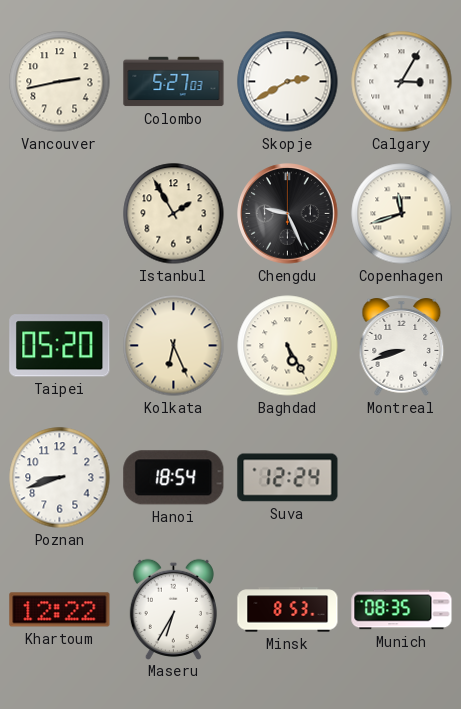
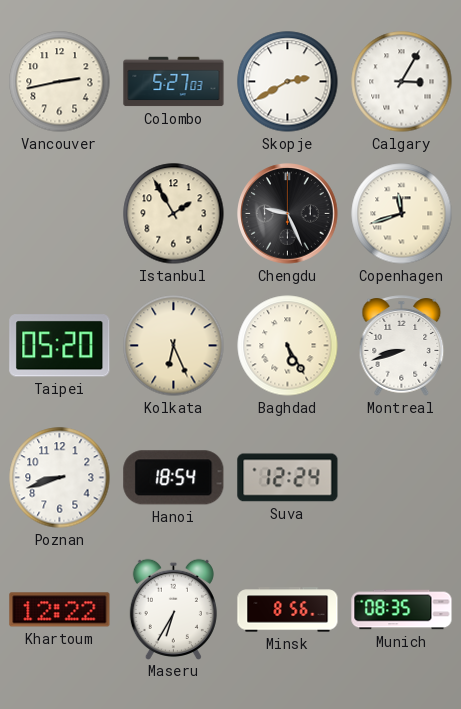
Minsk: 8:53 -> 8:56 (288, 610)
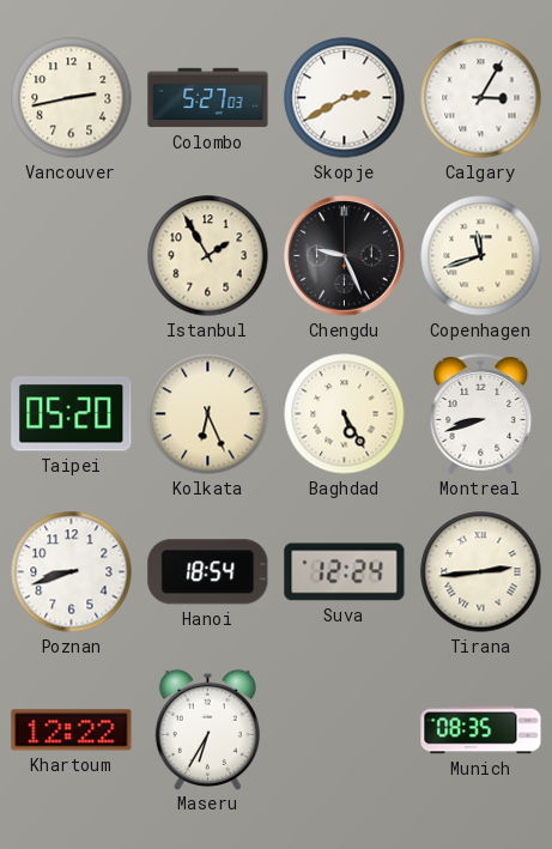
Tirana: none -> 2:44 (481, 572)
Minsk: 8:56 -> none (288, 610)
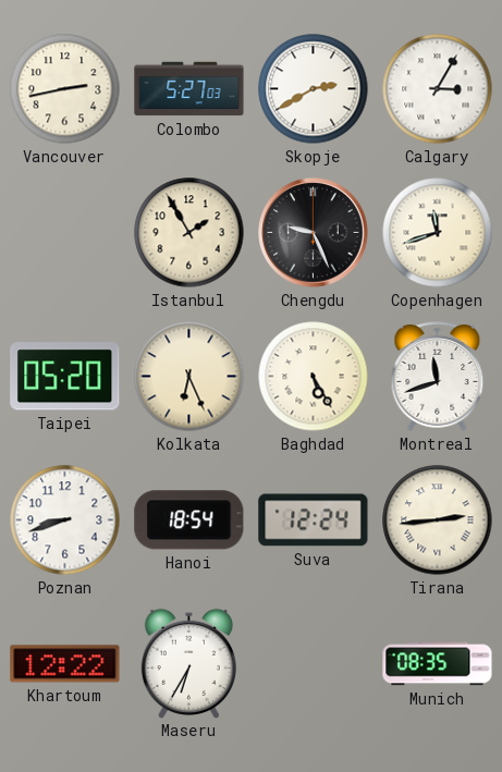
Montreal: 8:42 -> 11:42 (438, 377)
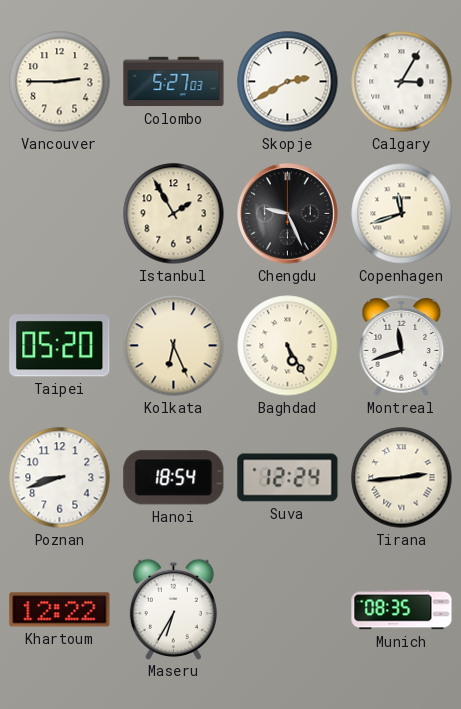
Vancouver: 2:43 -> 2:45 (60, 82)
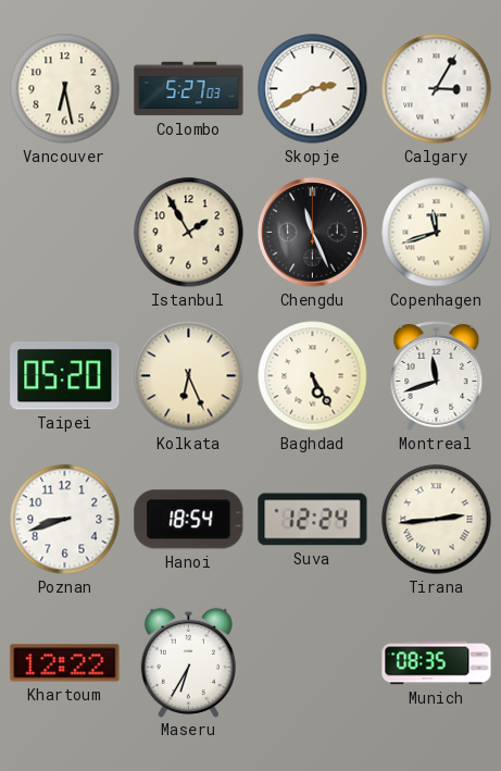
Vancouver: 2:45 -> 6:28 (65, 89)
Chengdu: 9:26 -> 11:26 (313, 233)
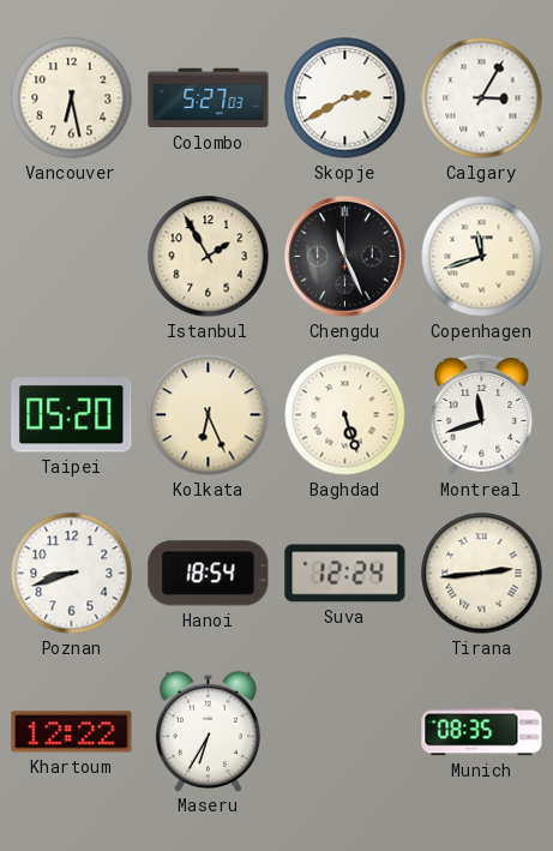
Baghdad: 5:25 -> 5:27 (345, 415)
